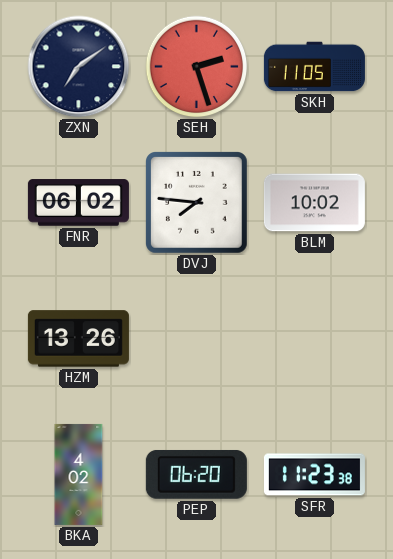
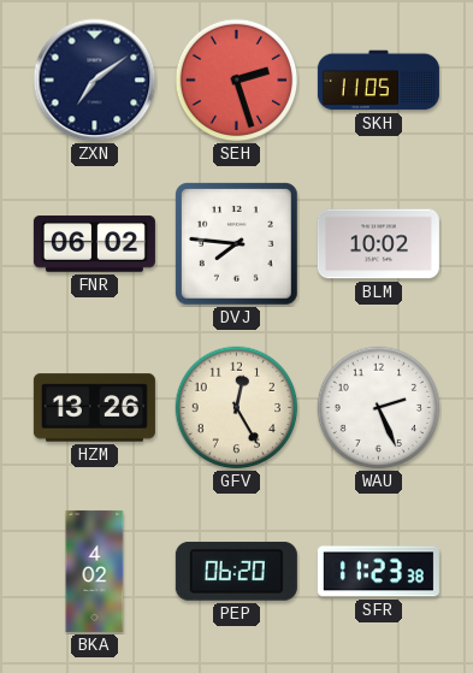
GFV: none -> 12:25 (237, 408)
WAU: none -> 2:26 (379, 408)
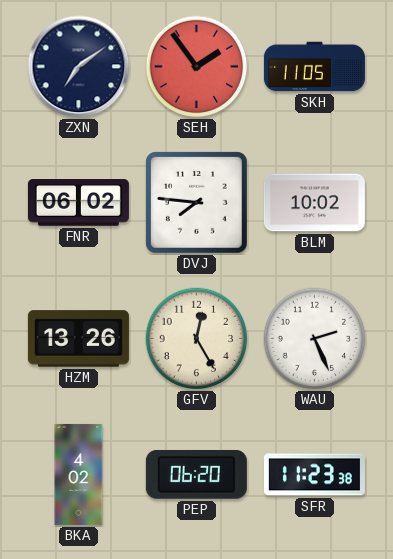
SEH: 2:27 -> 1:54 (197, 67)
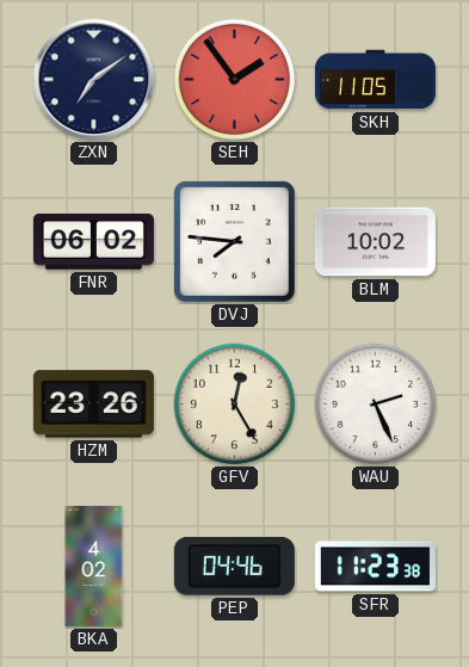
HZM: 13:26 -> 23:26 (93, 404)
PEP: 06:20 -> 04:46 (234, 566)
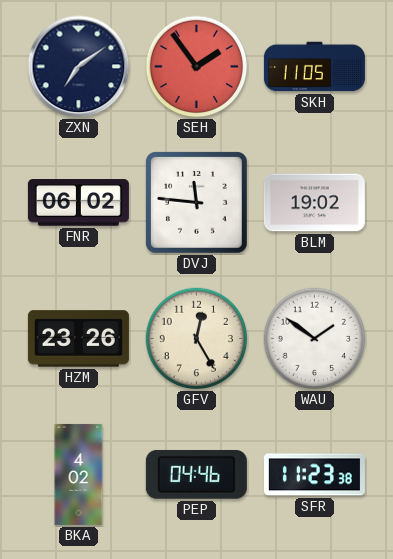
DVJ: 7:46 -> 11:46 (197, 203)
BLM: 10:02 -> 19:02 (314, 203)
WAU: 2:26 -> 1:51 (315, 339)
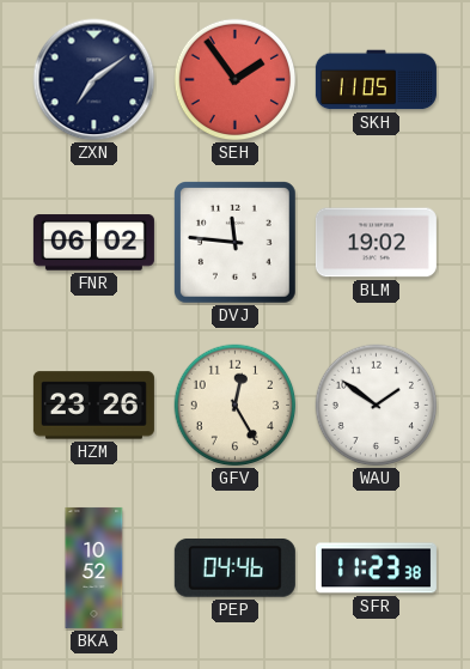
BKA: 4:02 -> 10:52 (94, 567)
